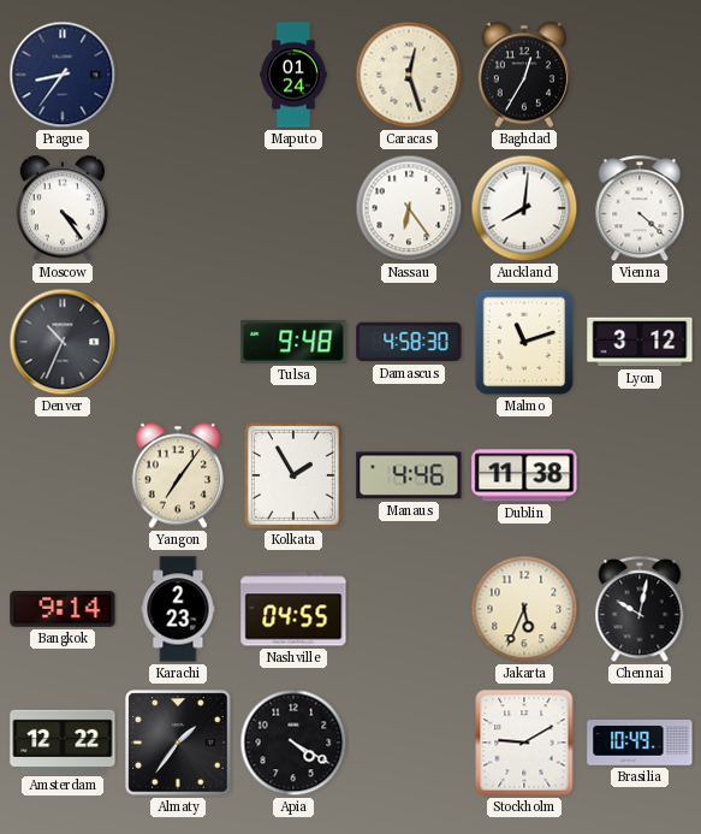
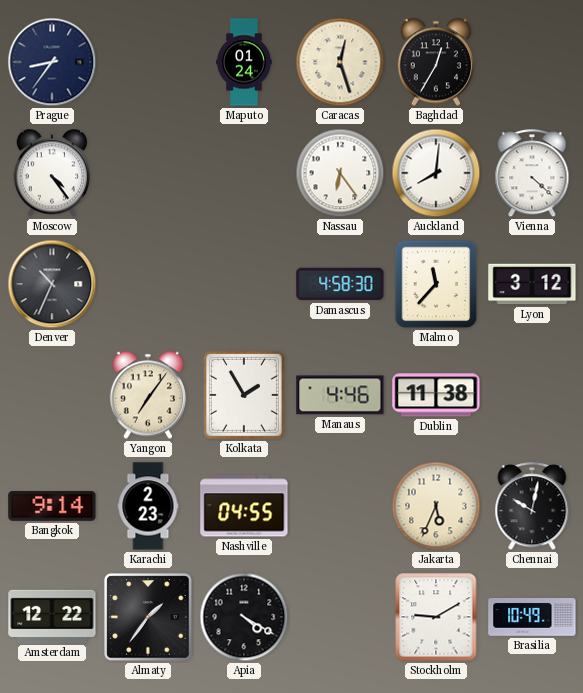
Tulsa: 9:48 -> none (293, 342)
Malmo: 11:12 -> 11:37 (436, 284)
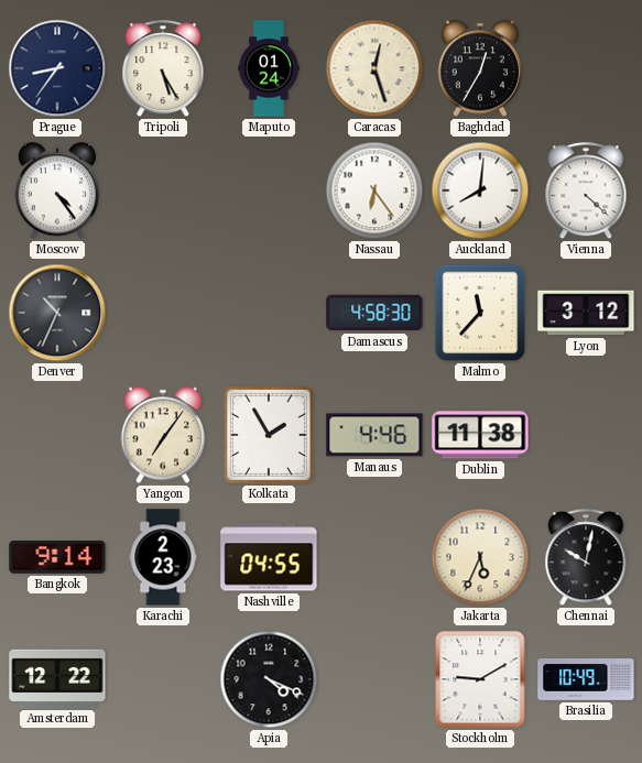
Tripoli: none -> 5:25 (163, 69)
Almaty: 1:36 -> none (148, 617)
Apia: 4:20 -> 4:19 (269, 679)
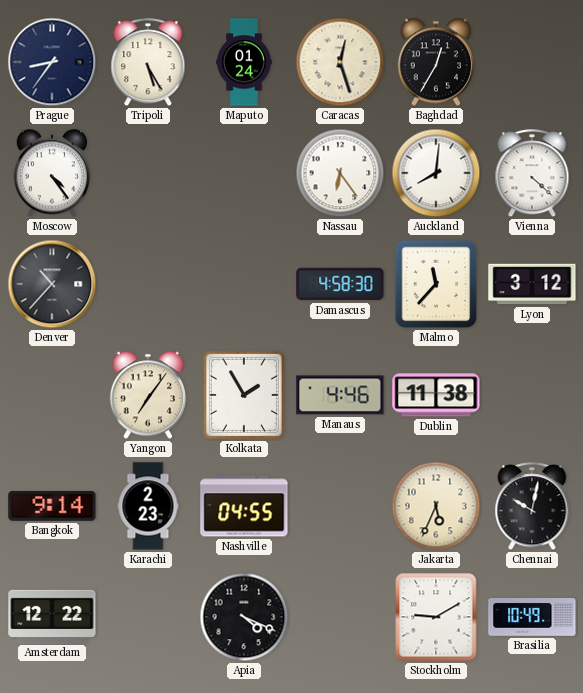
Denver: 10:34 -> 10:37 (52, 284)
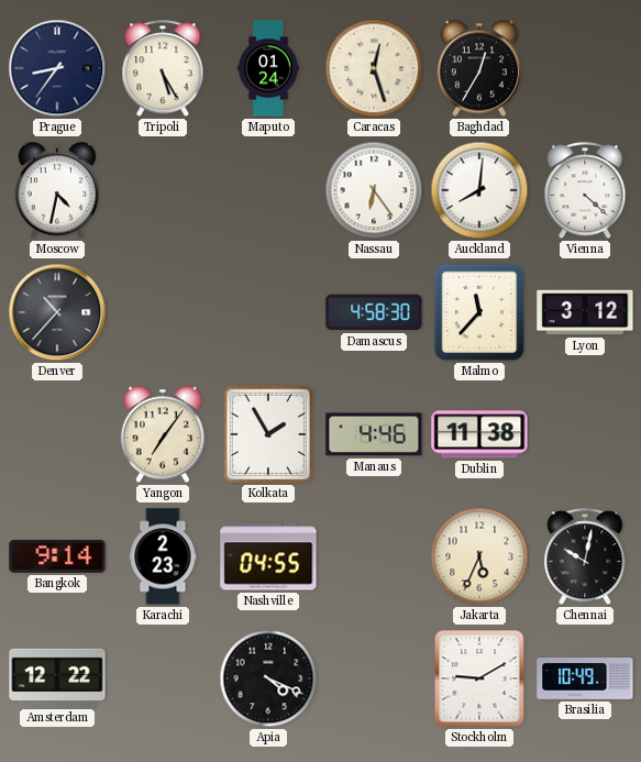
Moscow: 4:24 -> 4:32 (56, 190)
